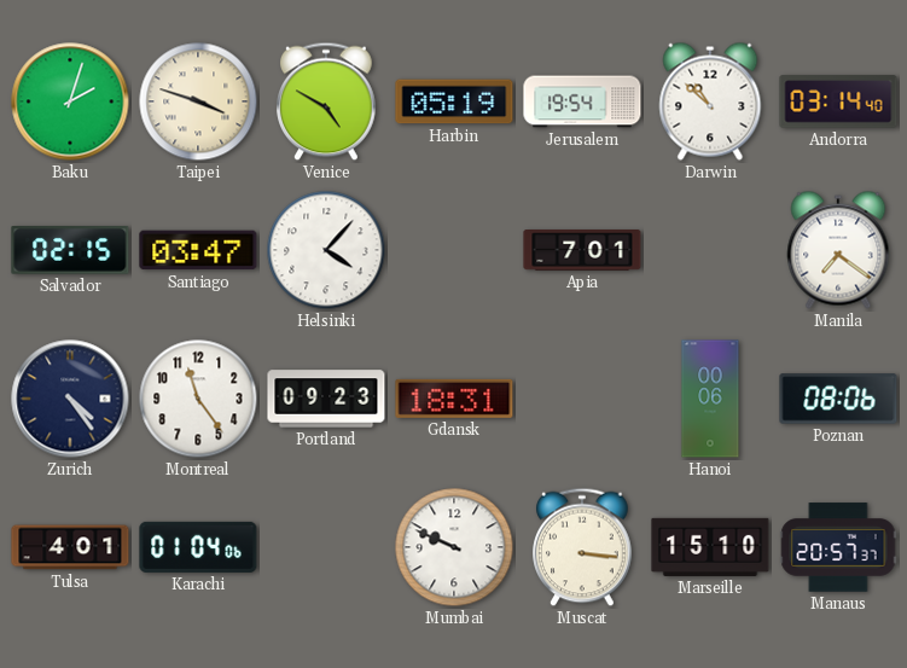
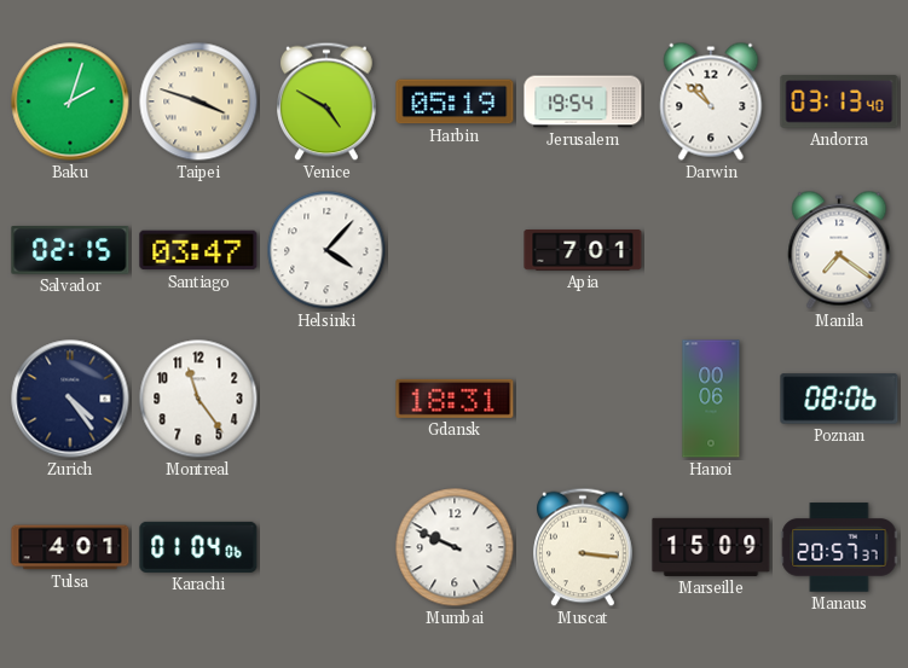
Andorra: 03:14 -> 03:13 (839, 101)
Portland: 09:23 -> none (326, 399)
Marseille: 15:10 -> 15:09 (711, 547)
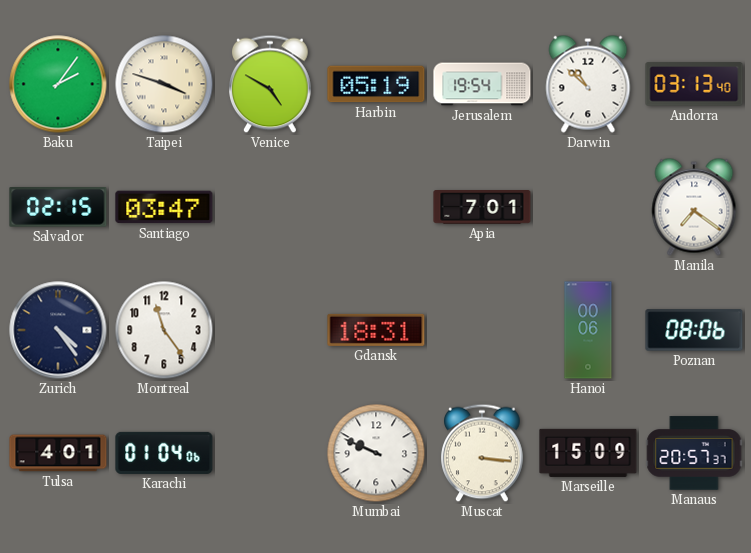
Baku: 2:03 -> 2:06 (58, 84)
Helsinki: 4:07 -> none (326, 250)
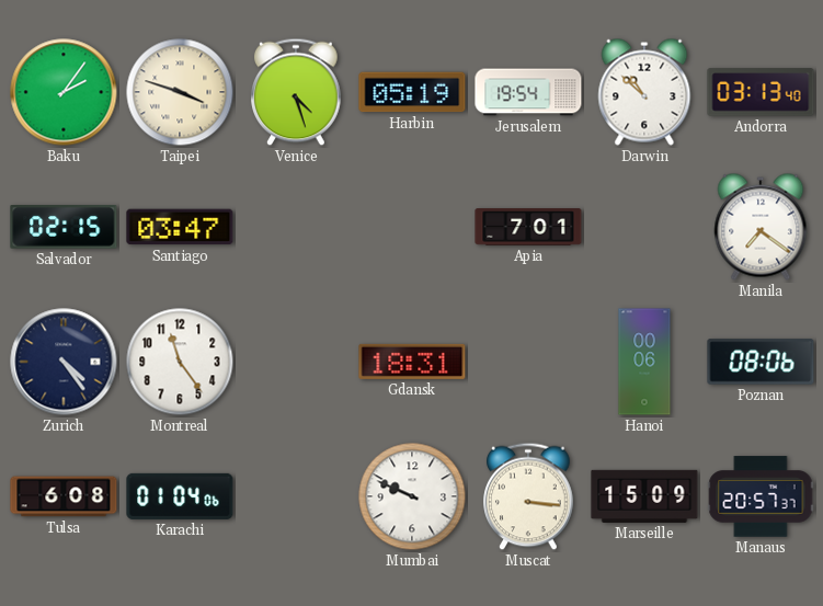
Venice: 4:50 -> 4:27 (296, 92)
Tulsa: 4:01 -> 6:08 (64, 496)
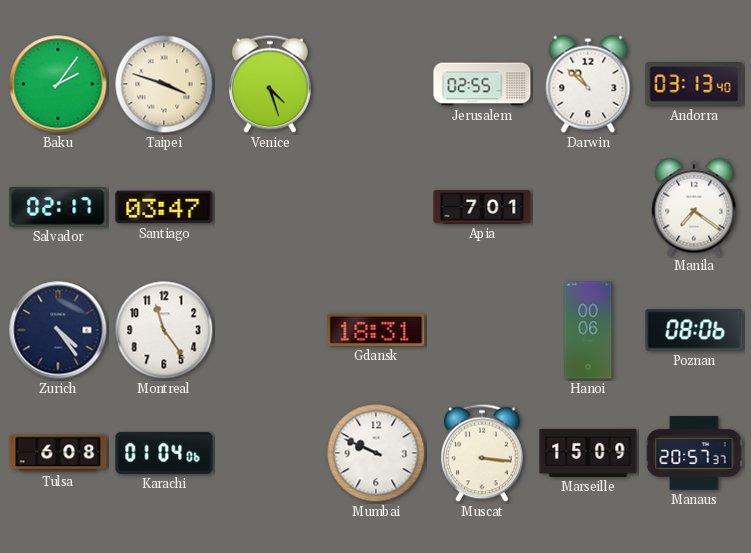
Harbin: 05:19 -> none (412, 92)
Jerusalem: 19:54 -> 02:55 (482, 84)
Salvador: 02:15 -> 02:17 (58, 208)
